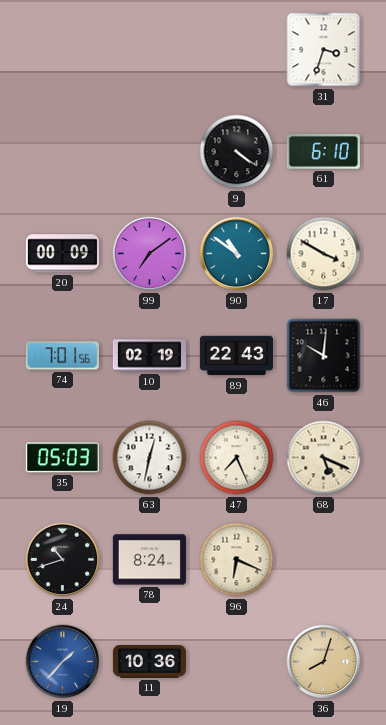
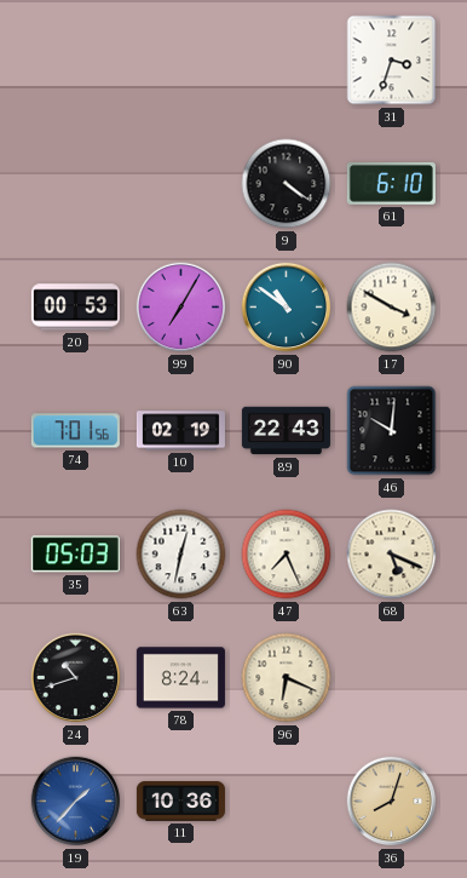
20: 00:09 -> 00:53 (75, 308)
99: 7:09 -> 7:05 (181, 308)
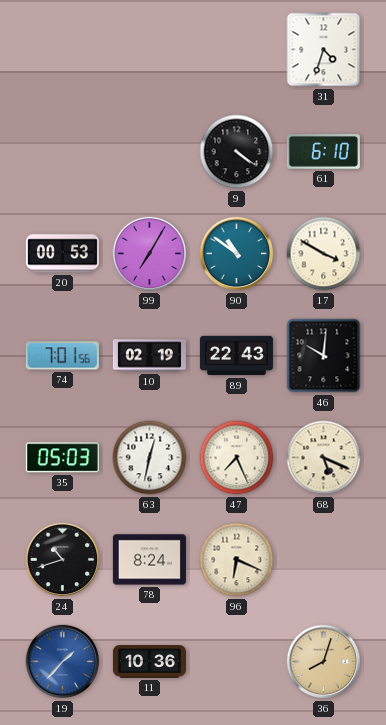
31: 3:33 -> 4:33 (324, 50)
